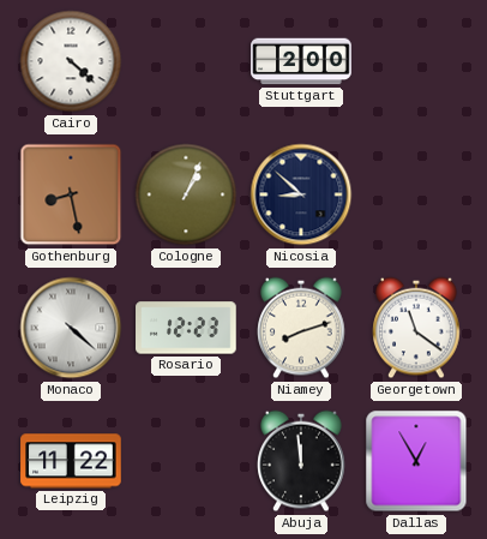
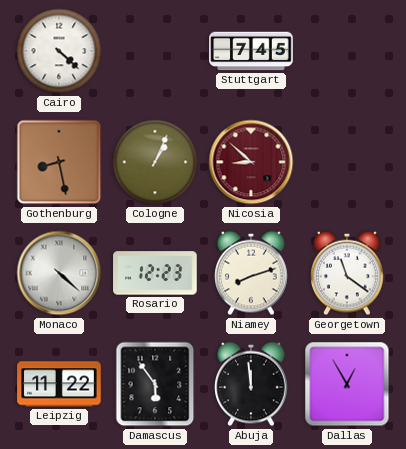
Stuttgart: 2:00 -> 7:45 (251, 51)
Nicosia dial: navy -> burgundy (251, 162)
Damascus: none -> 5:54 (155, 384)
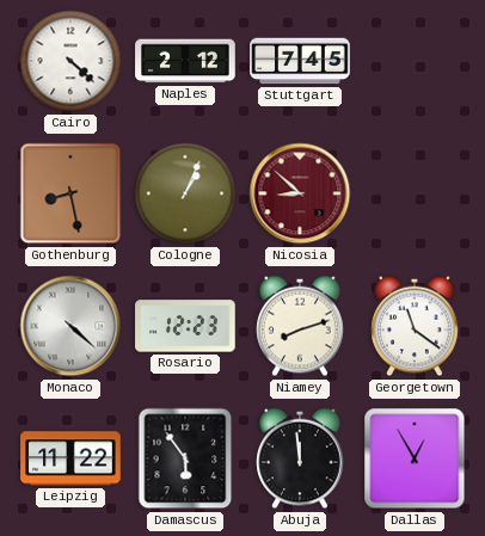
Naples: none -> 2:12 (185, 61)
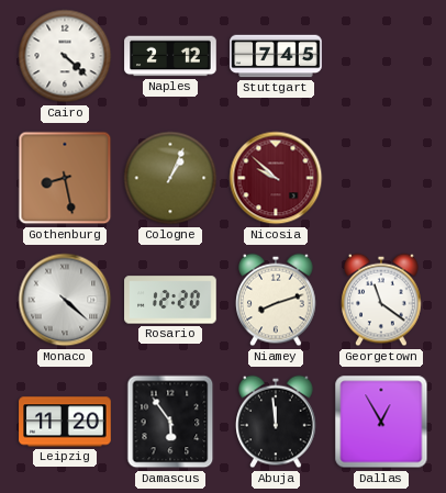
Nicosia: 8:52 -> 9:52 (276, 178)
Rosario: 12:23 -> 12:20 (170, 300)
Leipzig: 11:22 -> 11:20 (65, 422)
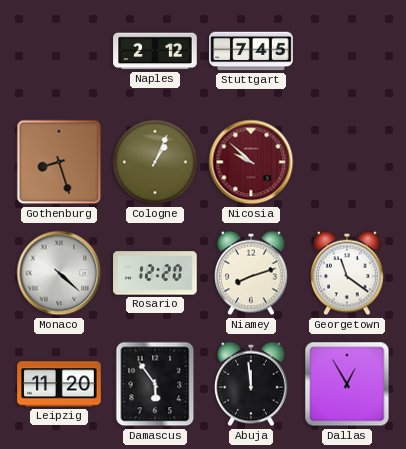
Cairo: 4:22 -> none (65, 56)
Gothenburg: 8:28 -> 8:27 (59, 162)
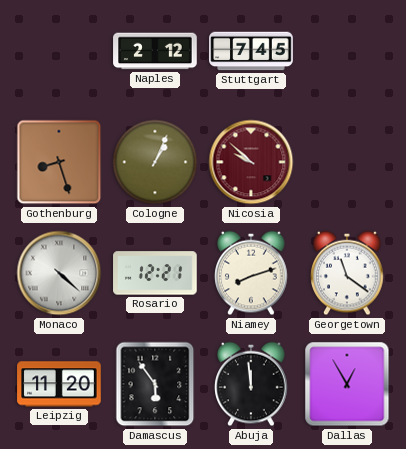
Rosario: 12:20 -> 12:21 (155, 273)
